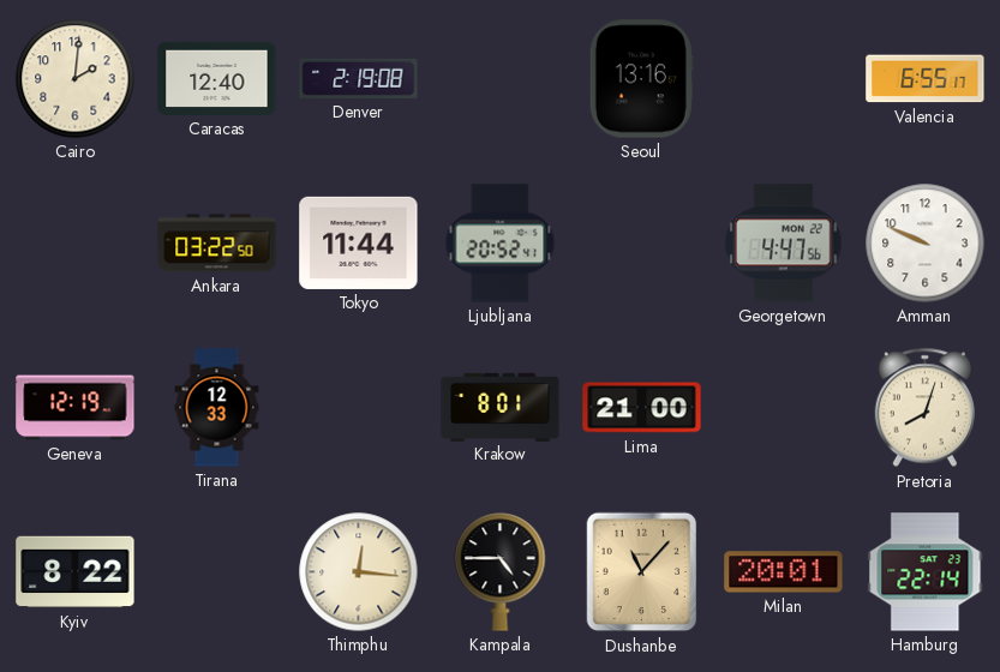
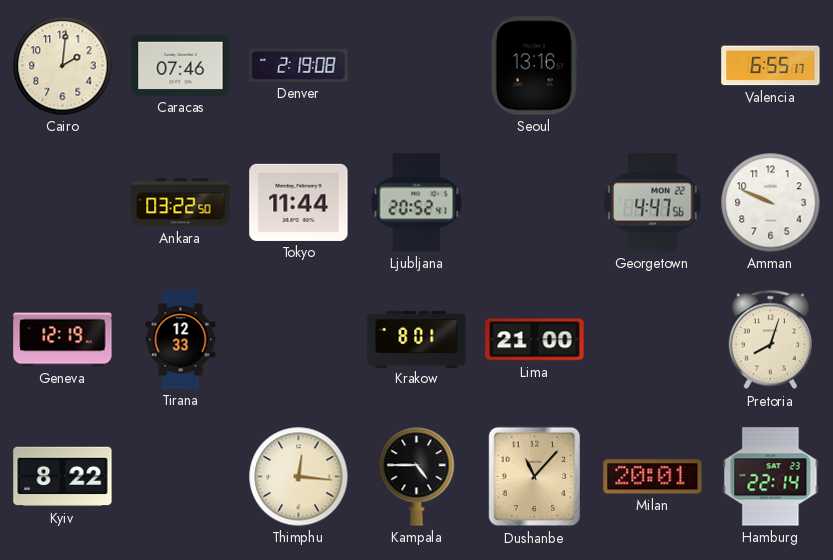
Caracas: 12:40 -> 07:46 (181, 65)
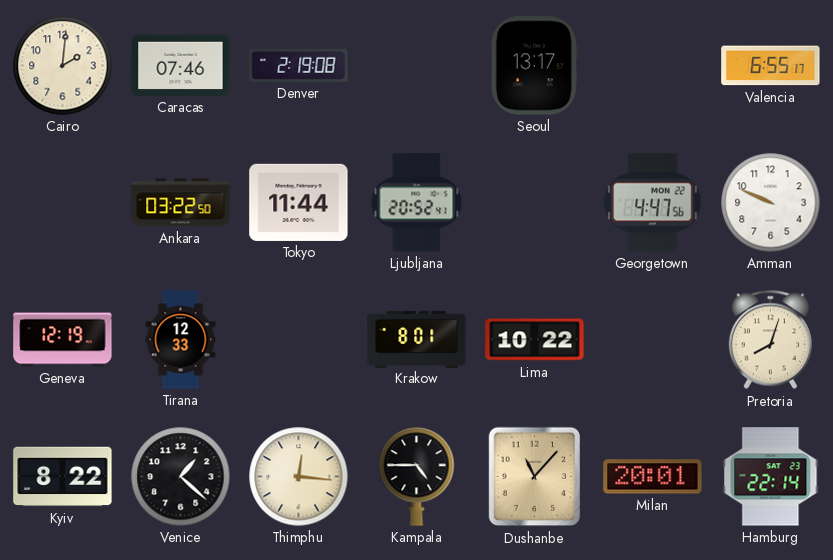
Seoul: 13:16 -> 13:17 (534, 66)
Lima: 21:00 -> 10:22 (535, 340)
Venice: none -> 1:22 (181, 477)
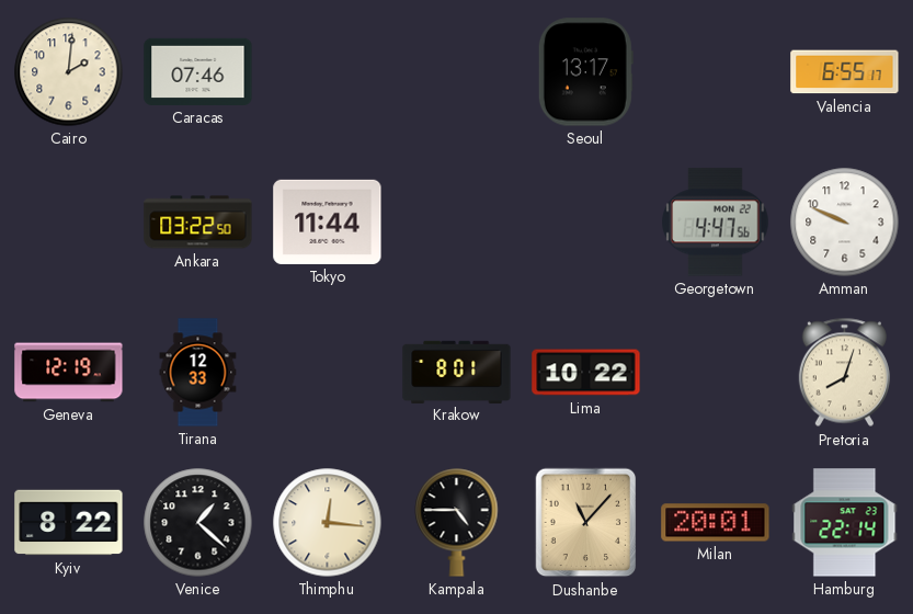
Denver: 2:19 -> none (299, 65)
Ljubljana: 20:52 -> none (417, 203)
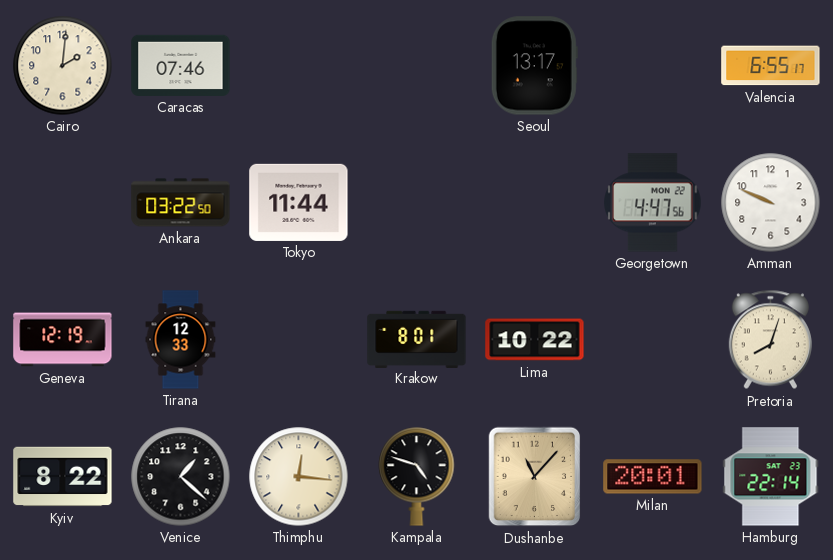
Kampala: 4:45 -> 4:48 (417, 477)
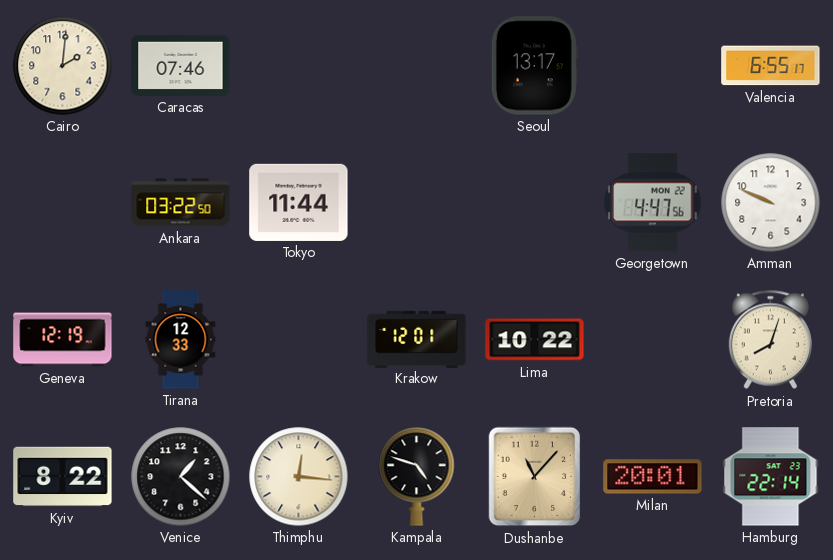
Krakow: 8:01 -> 12:01 (417, 339)
